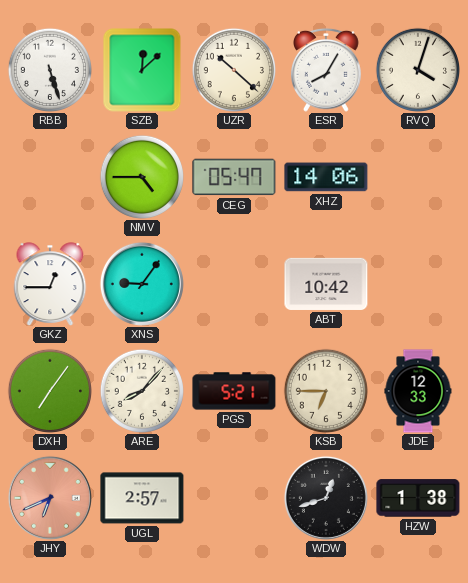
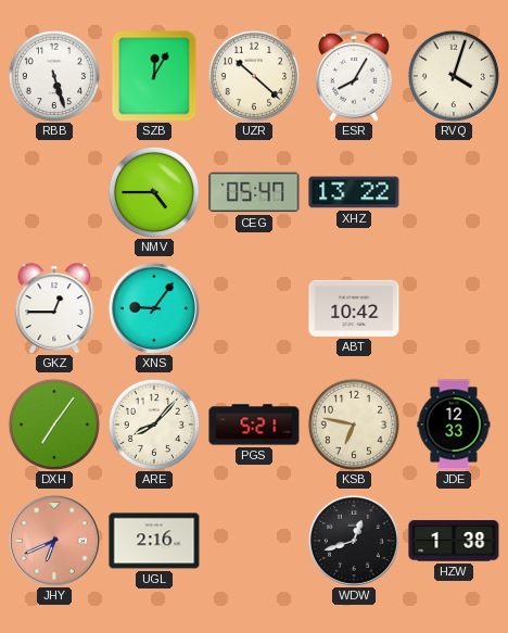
SZB: 12:08 -> 12:05 (154, 76)
XHZ: 14:06 -> 13:22 (354, 192)
KSB: 6:45 -> 6:47 (353, 423)
UGL: 2:57 -> 2:16 (154, 541)
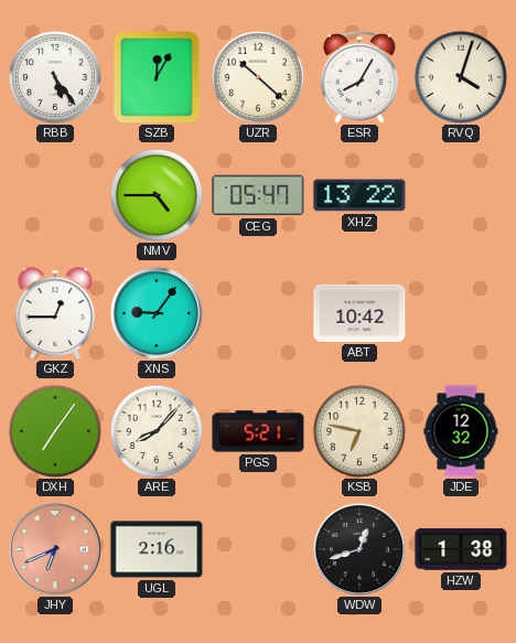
RBB: 5:27 -> 5:24 (54, 76)
JDE: 12:33 -> 12:32 (461, 431)
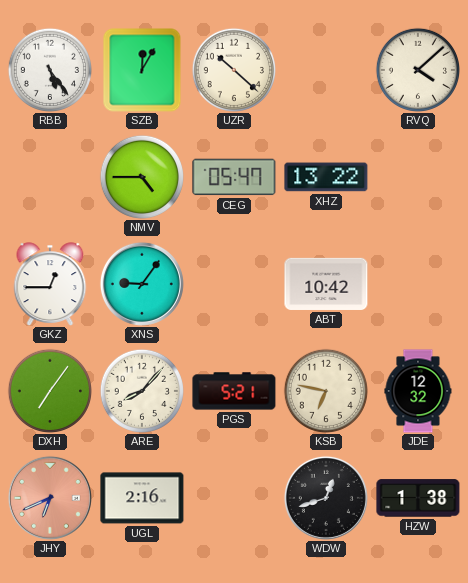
ESR: 8:05 -> none (361, 77)
RVQ: 4:03 -> 4:08 (417, 69)
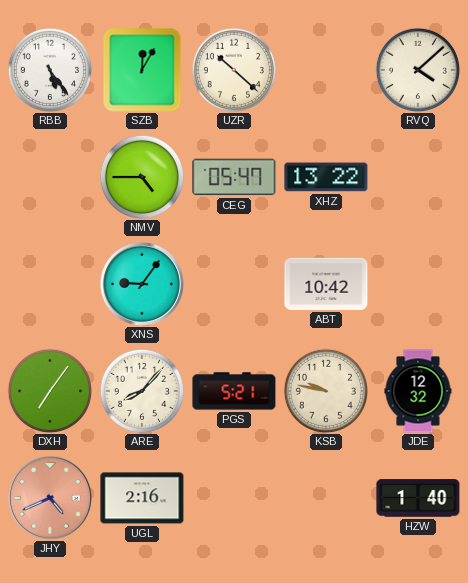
GKZ: 12:45 -> none (50, 284)
KSB: 6:47 -> 9:47 (325, 390)
JHY: 6:41 -> 4:41 (50, 498)
WDW: 12:42 -> none (326, 498)
HZW: 1:38 -> 1:40 (418, 498)
